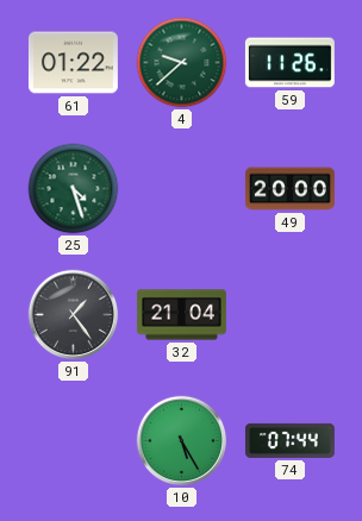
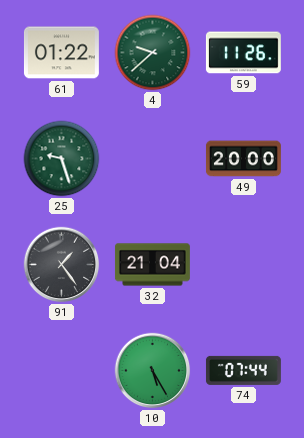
25: 4:27 -> 9:27 (62, 159)
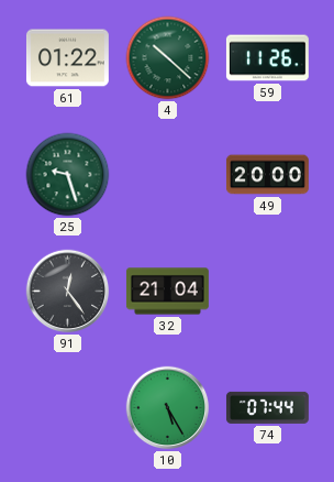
4: 9:38 -> 10:22 (168, 58)
91: 1:24 -> 12:24 (68, 292)
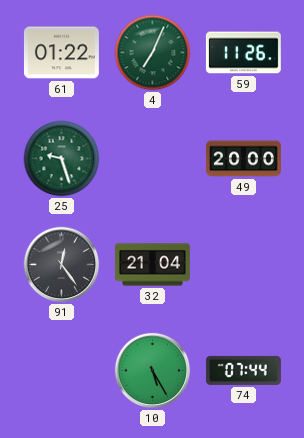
4: 10:22 -> 7:04 (153, 53)
